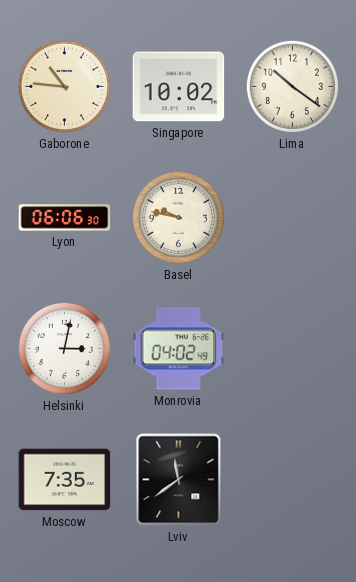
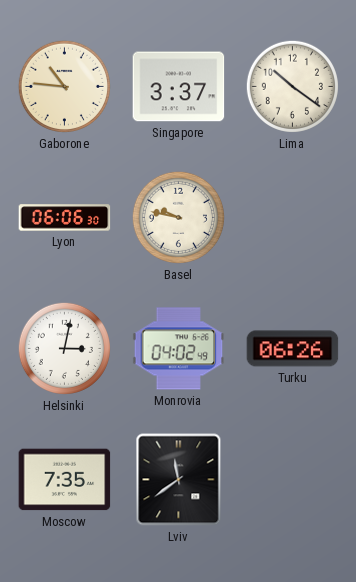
Singapore: 10:02 -> 3:37 (179, 87)
Turku: none -> 06:26 (293, 349)
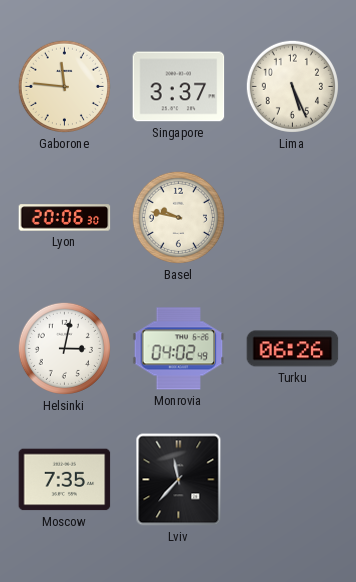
Gaborone: 10:46 -> 11:46 (64, 86)
Lima: 10:21 -> 5:26 (292, 86)
Lyon: 06:06 -> 20:06 (65, 218)
Lviv: 11:39 -> 11:37 (179, 480)
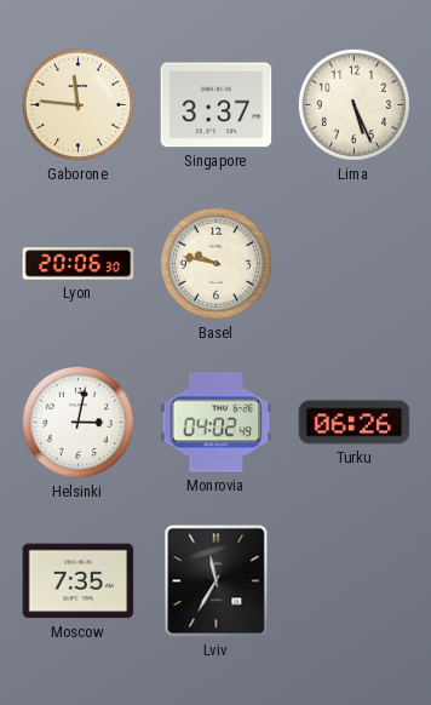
Lviv: 11:37 -> 11:35 (217, 581)
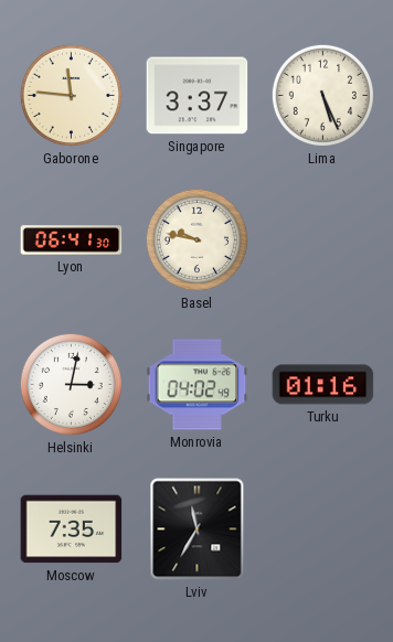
Lyon: 20:06 -> 06:41 (72, 240)
Turku: 06:26 -> 01:16 (323, 385)
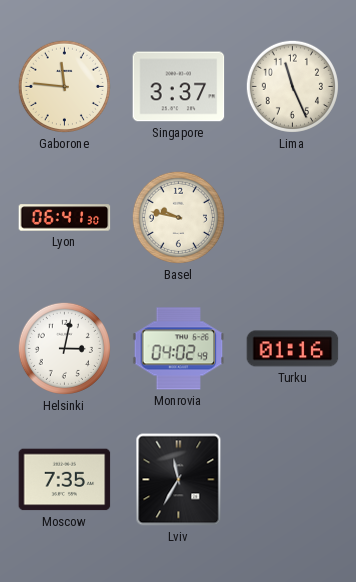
Lima: 5:26 -> 11:26 (292, 86)
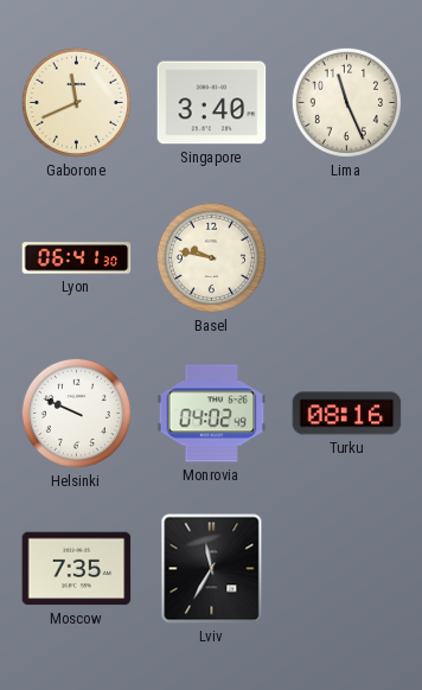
Gaborone: 11:46 -> 11:41 (76, 102)
Singapore: 3:37 -> 3:40 (212, 103)
Helsinki: 3:02 -> 9:49 (76, 413)
Turku: 01:16 -> 08:16 (347, 414)
